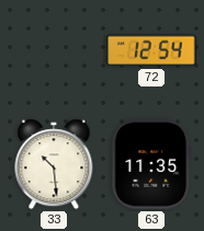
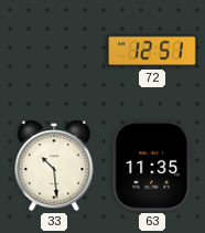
72: 12:54 -> 12:51 (152, 51)
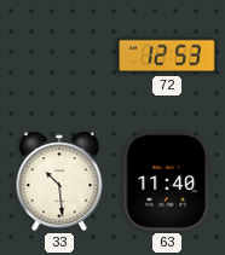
72: 12:51 -> 12:53 (167, 56)
63: 11:35 -> 11:40 (167, 181)
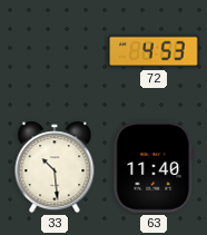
72: 12:53 -> 4:53 (154, 51)
